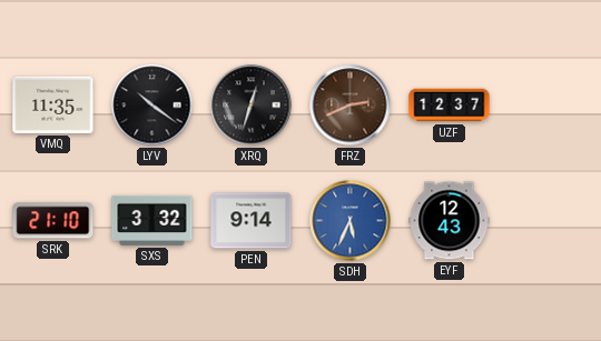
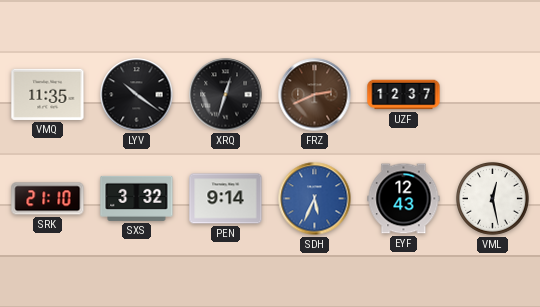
VML: none -> 12:28 (493, 199)
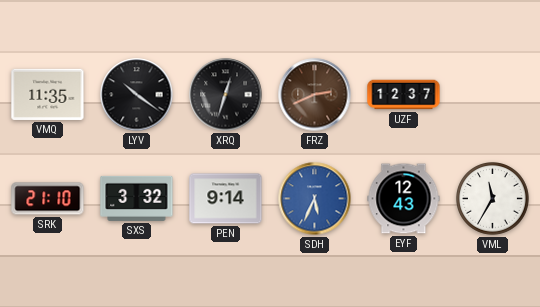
VML: 12:28 -> 11:35 (493, 199)
